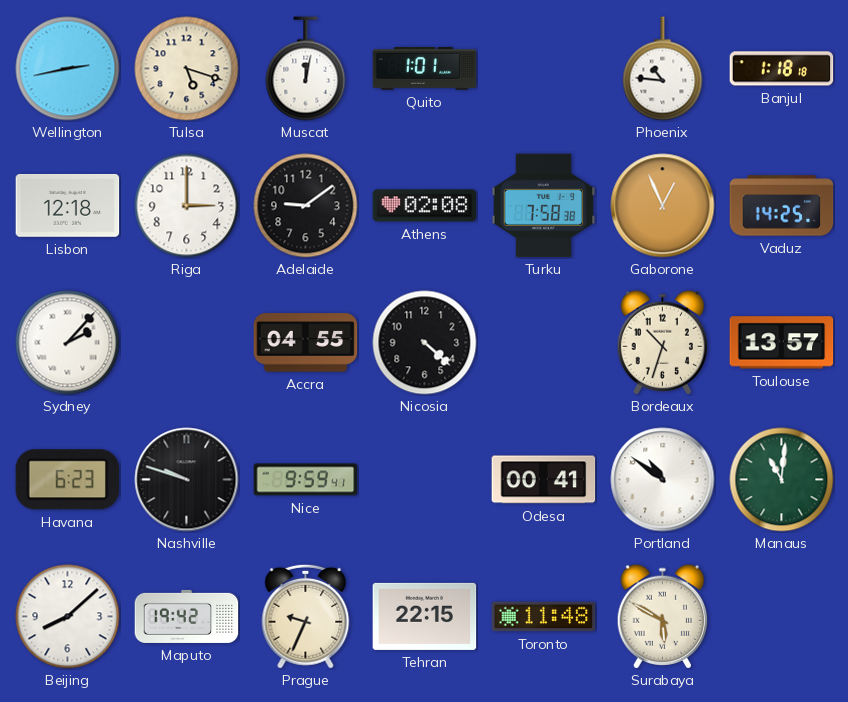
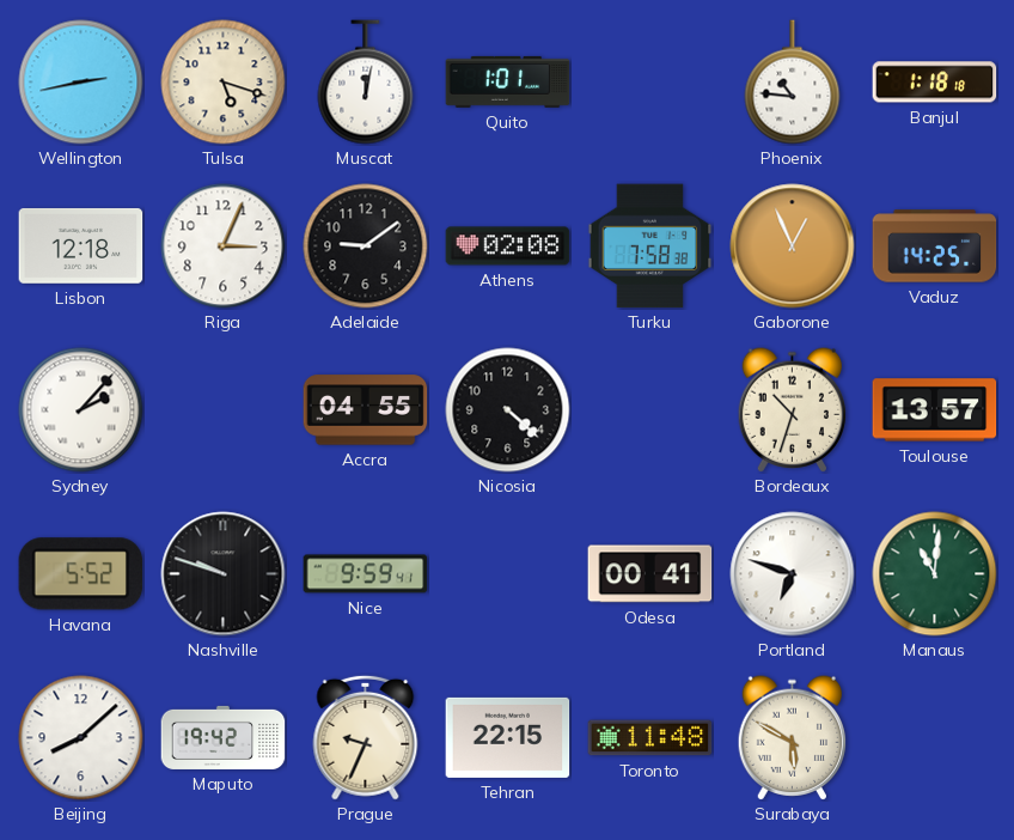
Riga: 3:00 -> 3:04 (224, 246)
Havana: 6:23 -> 5:52 (81, 574)
Portland: 10:51 -> 6:48 (793, 574)
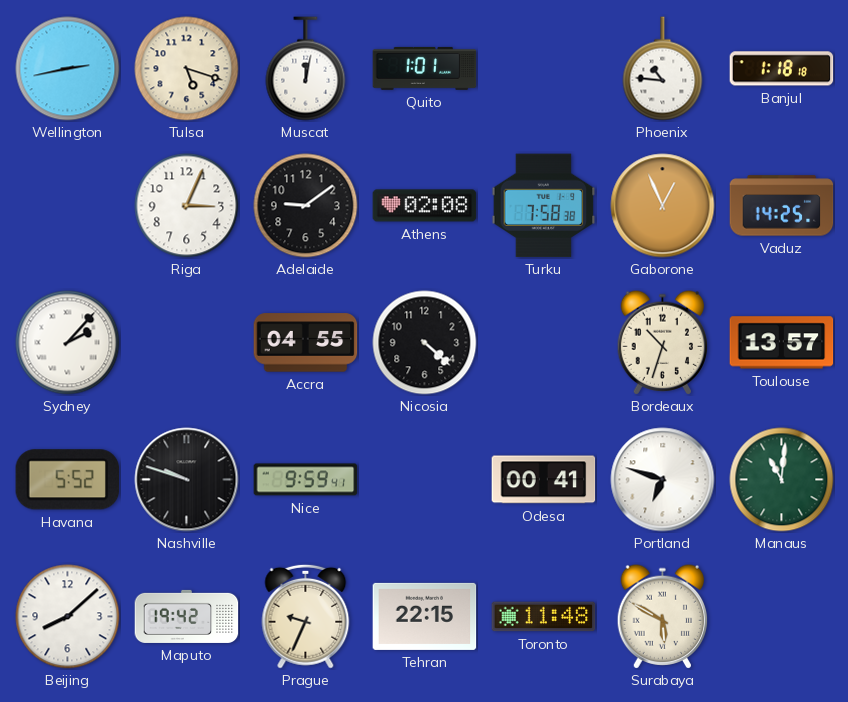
Lisbon: 12:18 -> none (81, 246)
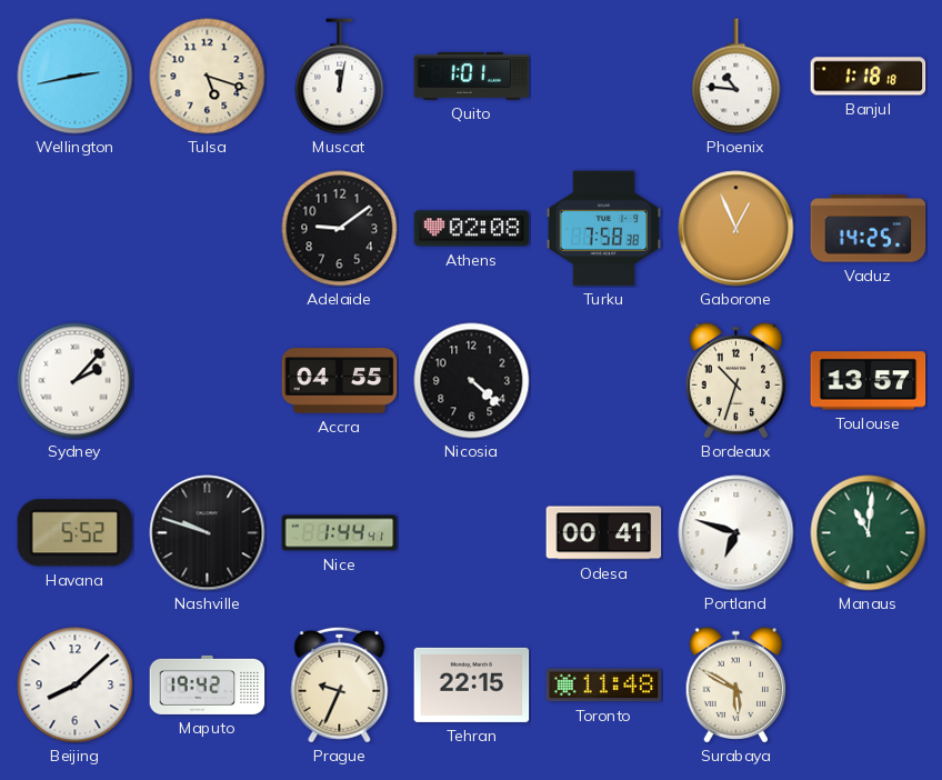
Riga: 3:04 -> none (187, 206)
Nice: 9:59 -> 1:44 (340, 533)
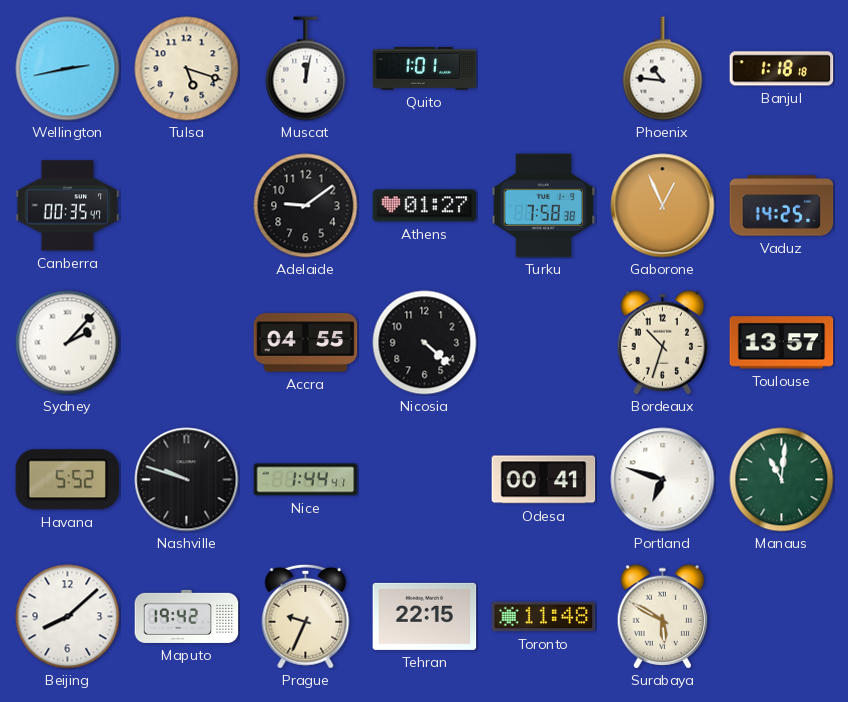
Canberra: none -> 00:35 (68, 206)
Athens: 02:08 -> 01:27 (425, 206)
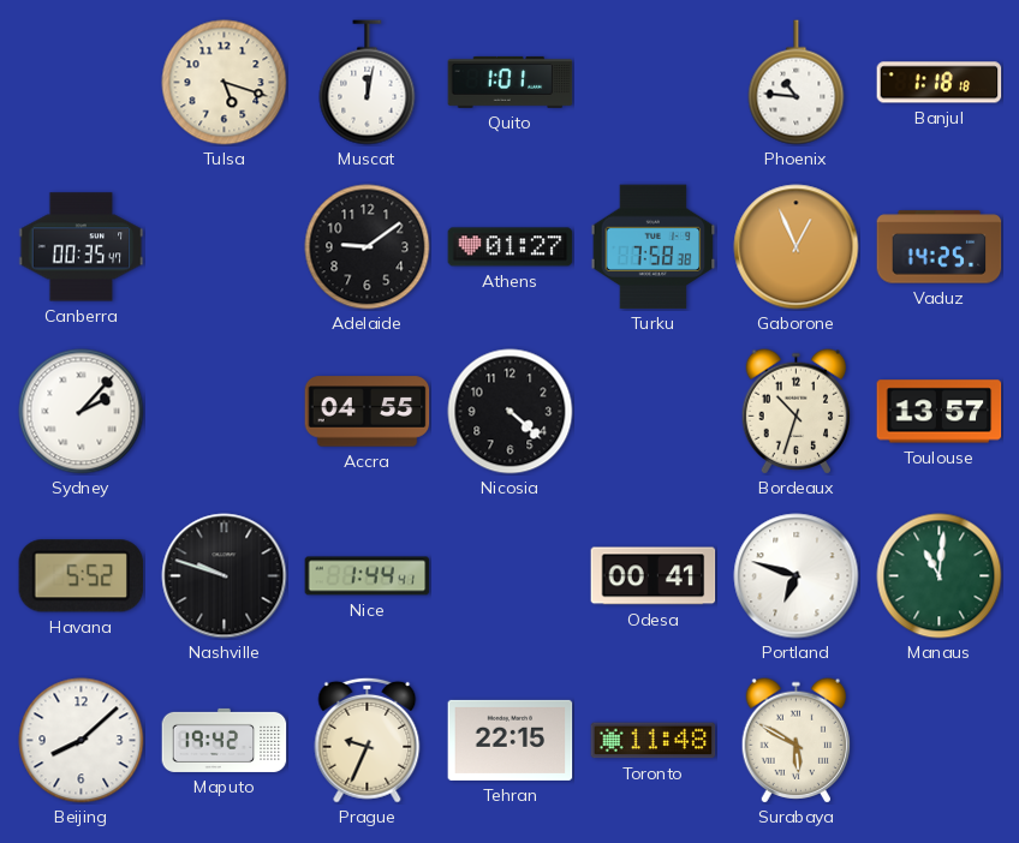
Wellington: 2:43 -> none (68, 69)
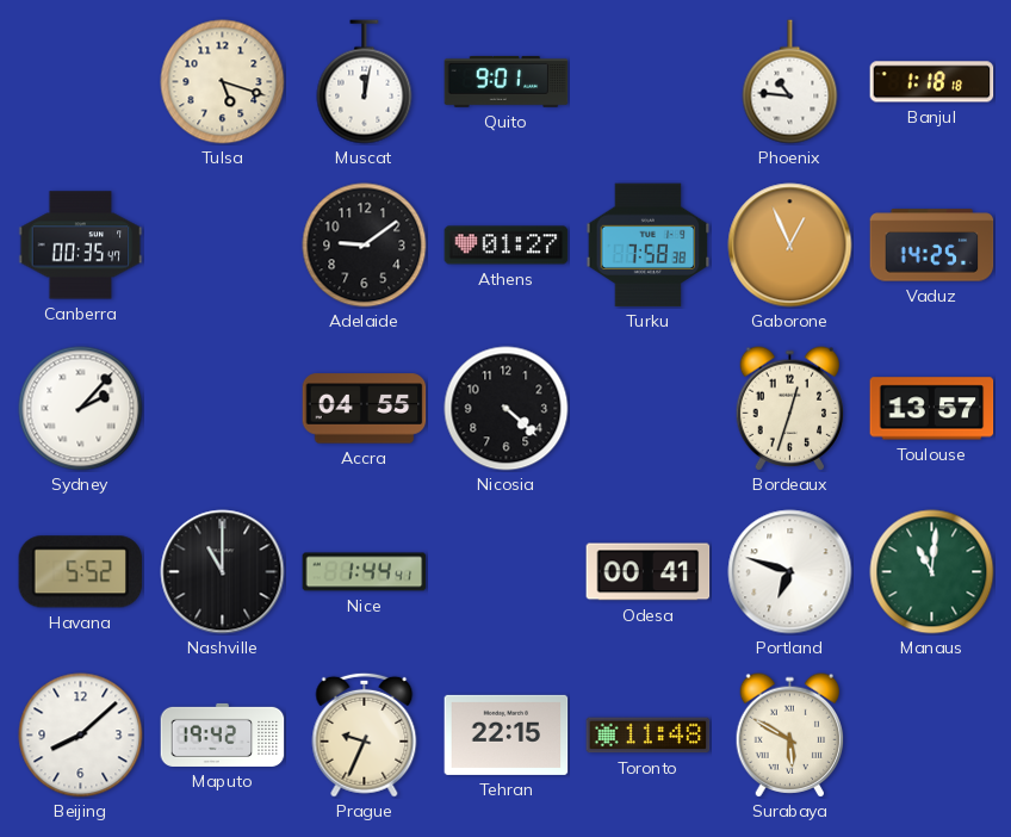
Quito: 1:01 -> 9:01 (507, 81)
Bordeaux: 10:33 -> 12:33 (790, 409)
Nashville: 9:48 -> 11:00 (223, 572)
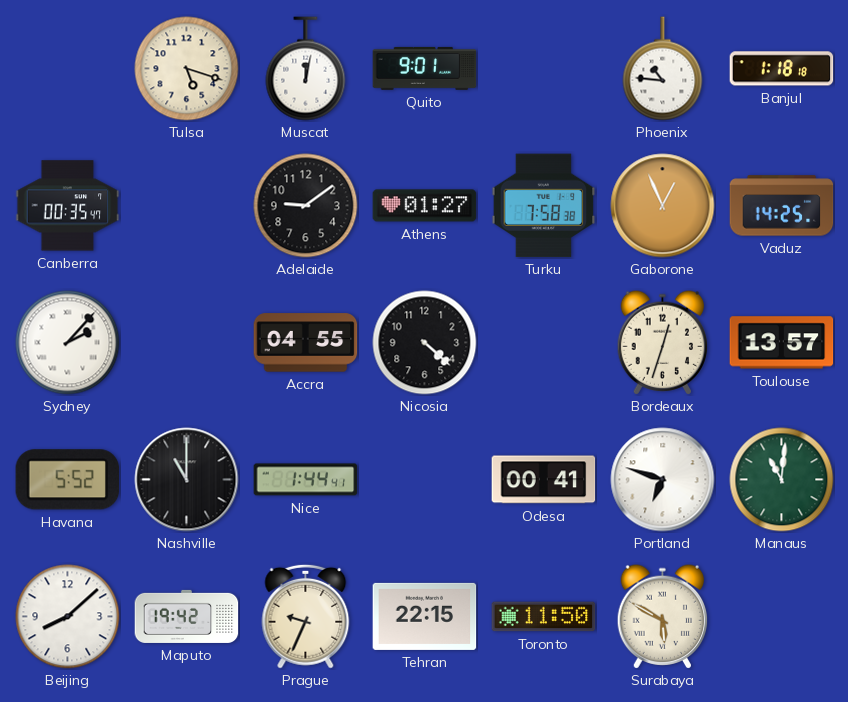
Toronto: 11:48 -> 11:50 (544, 617)
